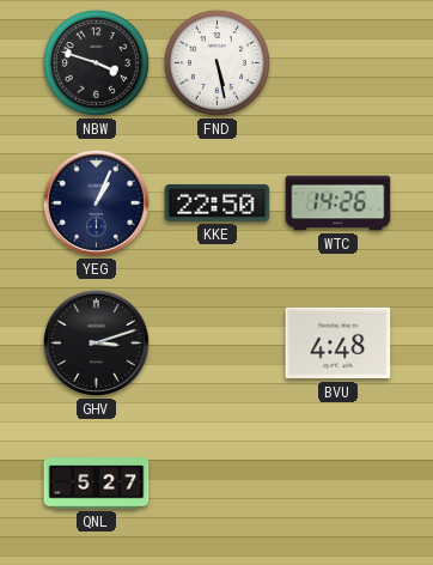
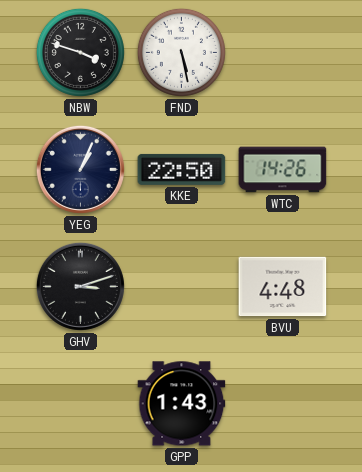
QNL: 5:27 -> none (97, 484)
GPP: none -> 1:43 (182, 404)
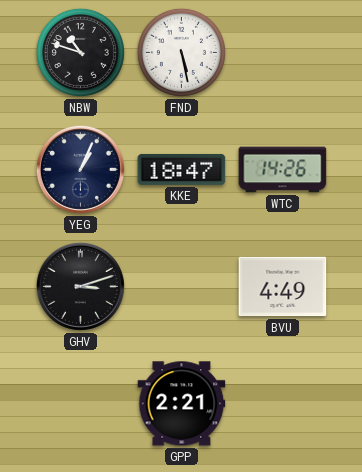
NBW: 3:48 -> 10:48 (80, 52)
KKE: 22:50 -> 18:47 (182, 169)
BVU: 4:48 -> 4:49 (283, 287)
GPP: 1:43 -> 2:21 (182, 404)
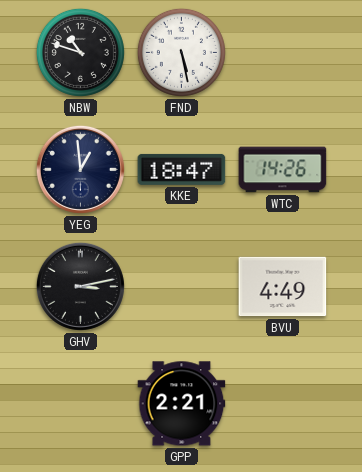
YEG: 1:04 -> 12:59 (80, 169)
GHV: 3:12 -> 3:13 (80, 286)
